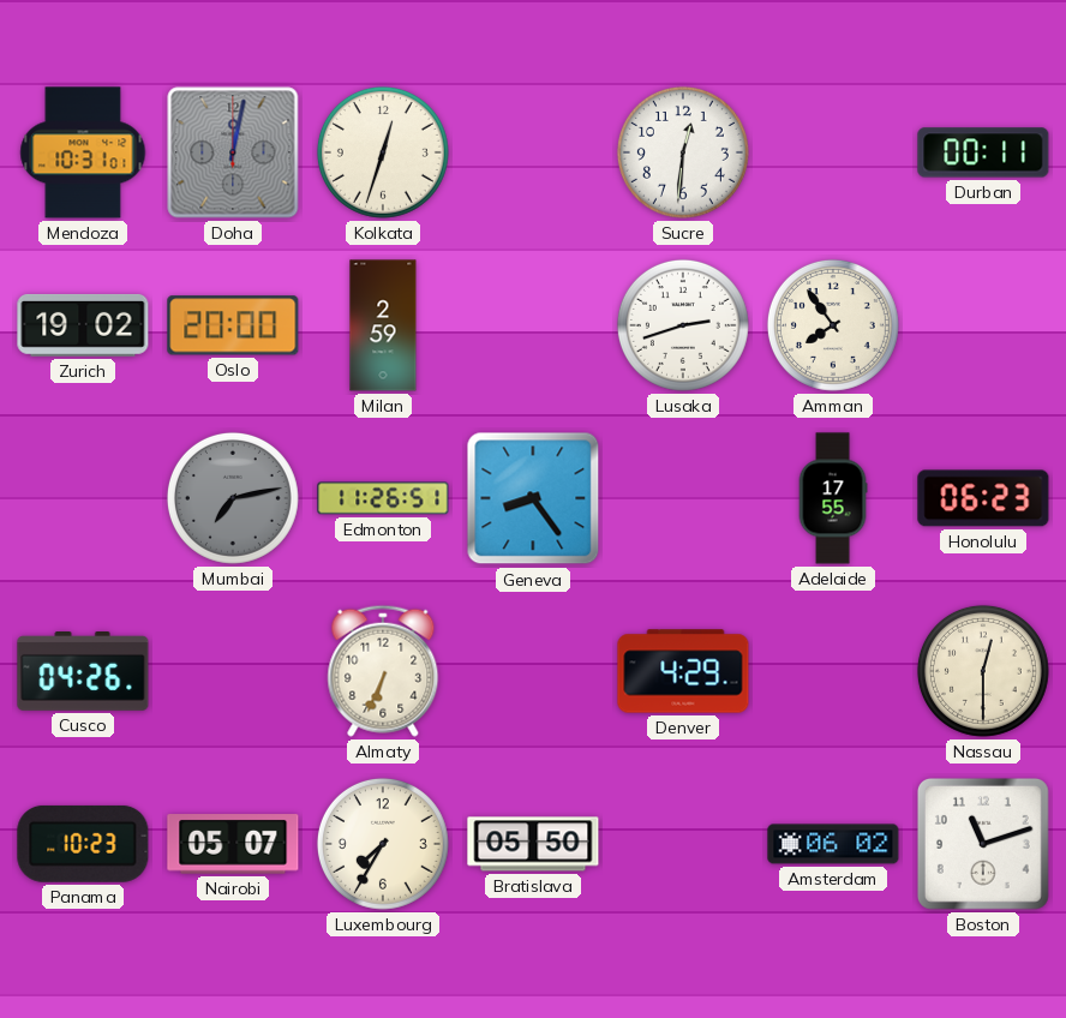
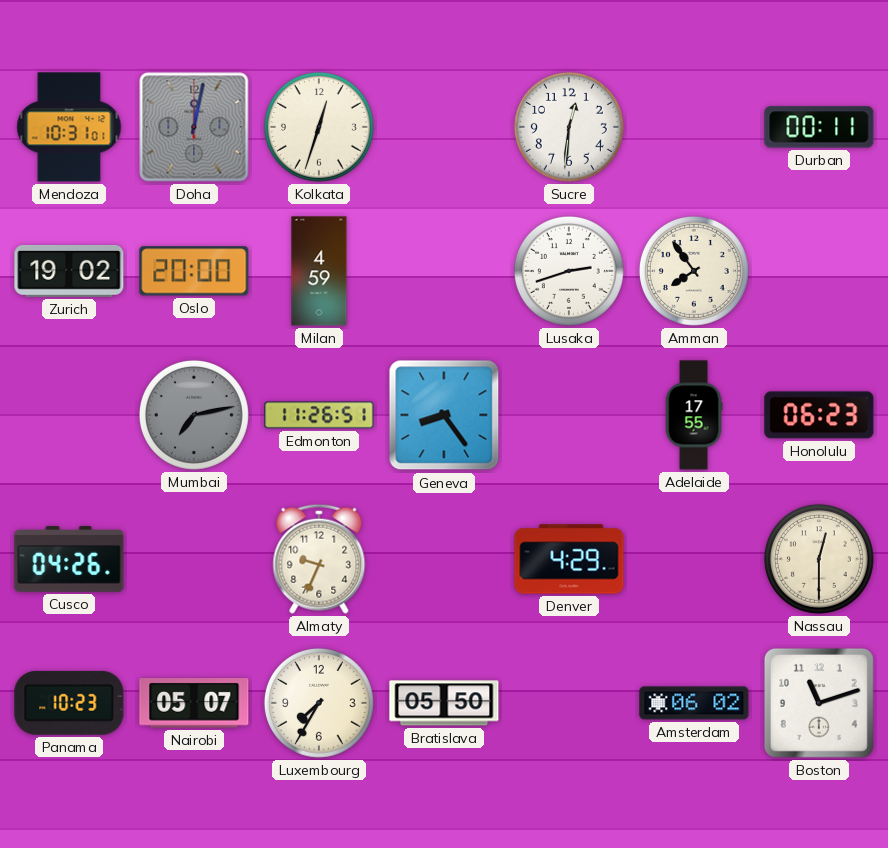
Milan: 2:59 -> 4:59 (319, 271)
Almaty: 6:34 -> 9:34 (319, 559)
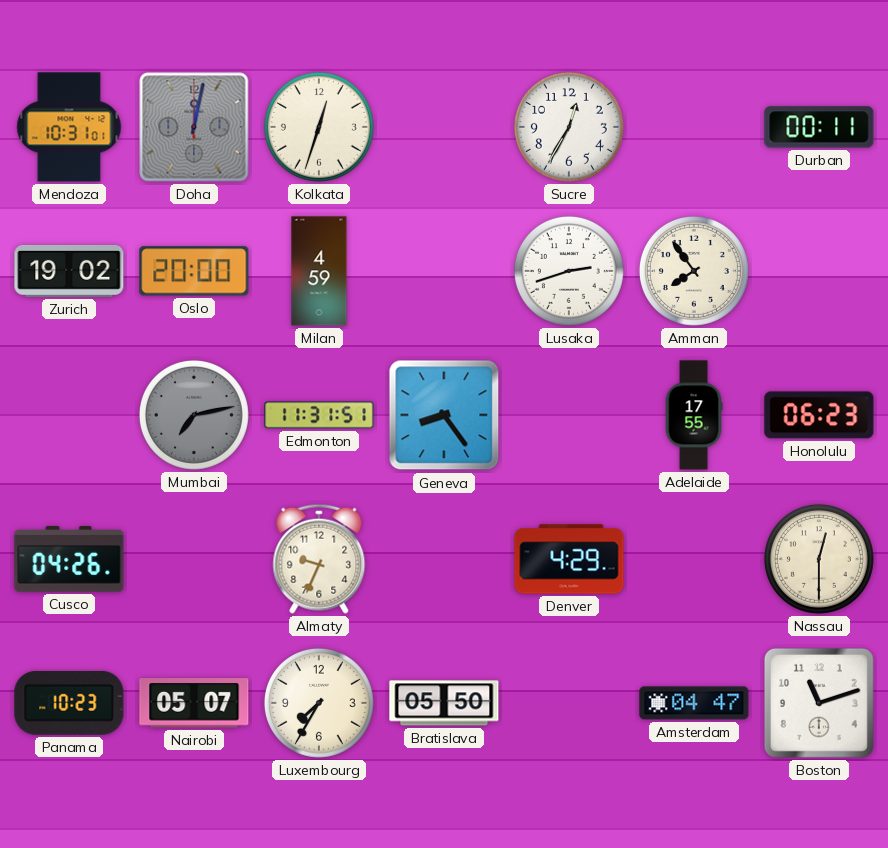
Sucre: 12:31 -> 12:35 (569, 127)
Edmonton: 11:26 -> 11:31 (319, 415)
Amsterdam: 06:02 -> 04:47 (694, 703)
